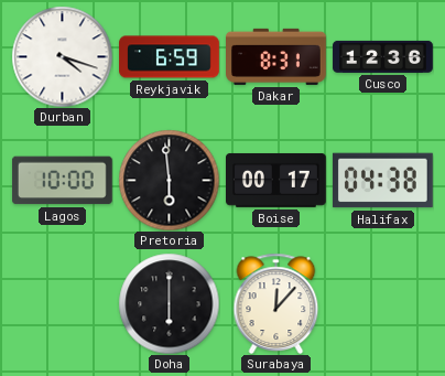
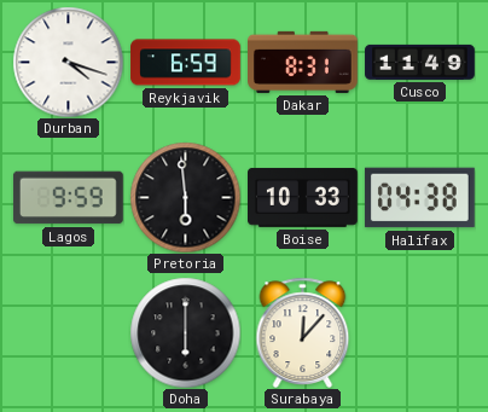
Cusco: 12:36 -> 11:49 (420, 62)
Lagos: 10:00 -> 9:59 (68, 198)
Boise: 00:17 -> 10:33 (303, 197)
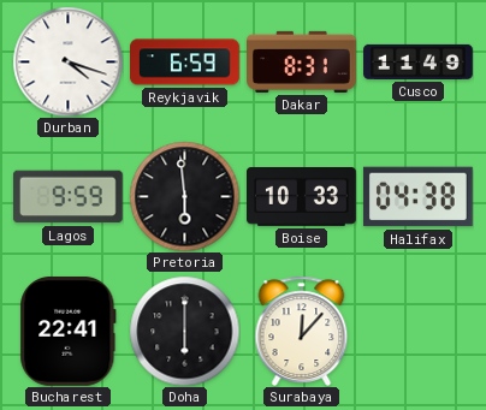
Bucharest: none -> 22:41 (69, 331)
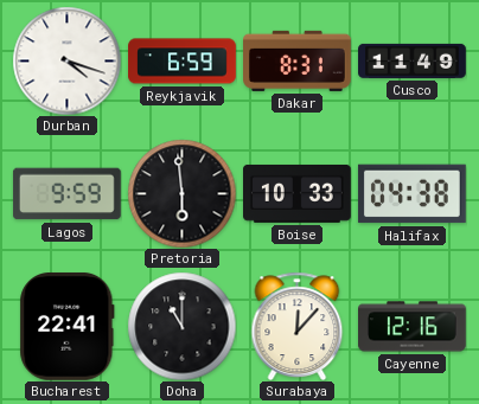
Doha: 6:00 -> 11:00 (181, 326)
Cayenne: none -> 12:16 (413, 327)
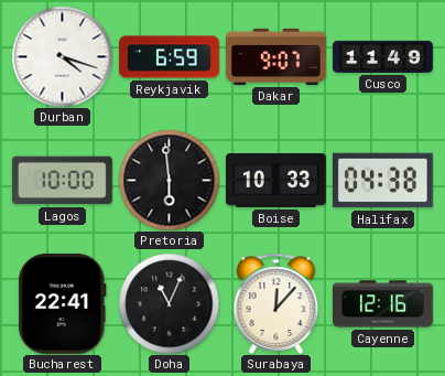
Dakar: 8:31 -> 9:07 (276, 56)
Lagos: 9:59 -> 10:00 (62, 181)
Doha: 11:00 -> 11:04 (169, 303)
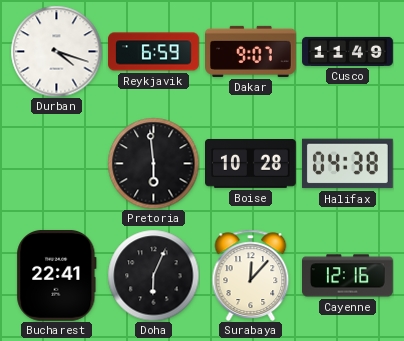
Lagos: 10:00 -> none (62, 181)
Boise: 10:33 -> 10:28 (251, 163)
Doha: 11:04 -> 6:04 (153, 275)
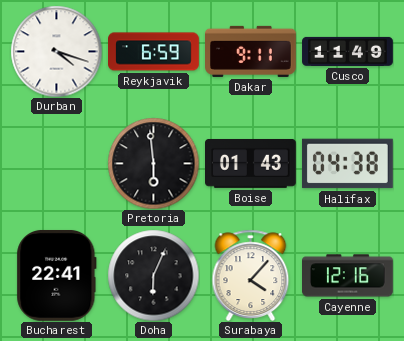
Dakar: 9:07 -> 9:11 (251, 51)
Boise: 10:28 -> 01:43 (251, 163)
Surabaya: 12:07 -> 4:07 (251, 275)
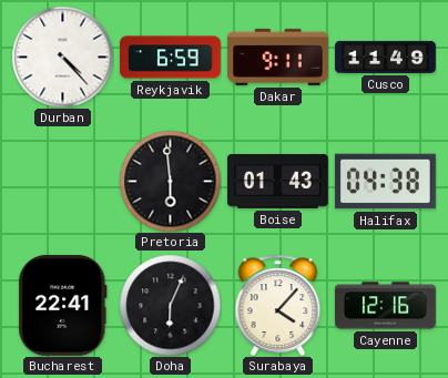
Durban: 4:18 -> 4:23 (62, 57)
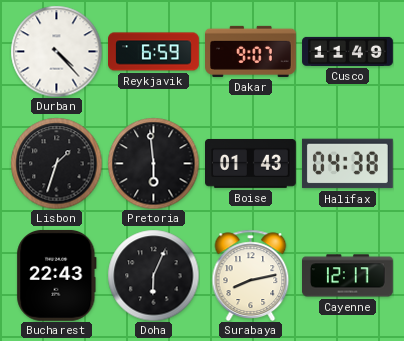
Dakar: 9:11 -> 9:07 (251, 51)
Lisbon: none -> 1:33 (56, 163)
Bucharest: 22:41 -> 22:43 (57, 275)
Surabaya: 4:07 -> 8:13 (251, 275)
Cayenne: 12:16 -> 12:17 (348, 276)
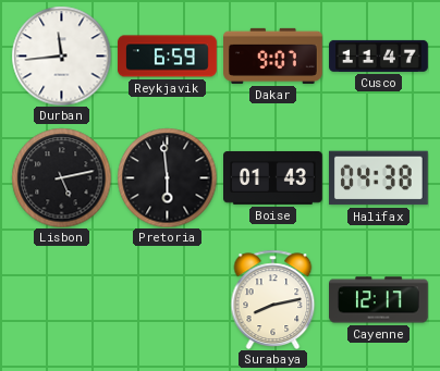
Durban: 4:23 -> 11:44 (61, 55)
Cusco: 11:49 -> 11:47 (379, 55)
Lisbon: 1:33 -> 5:13 (61, 177)
Bucharest: 22:43 -> none (57, 275)
Doha: 6:04 -> none (153, 275)
